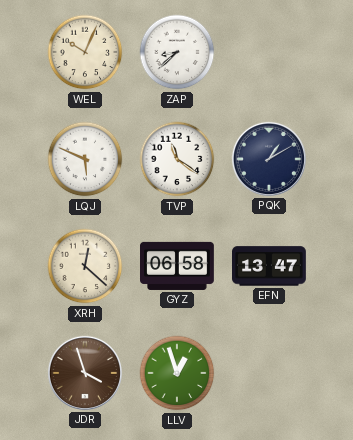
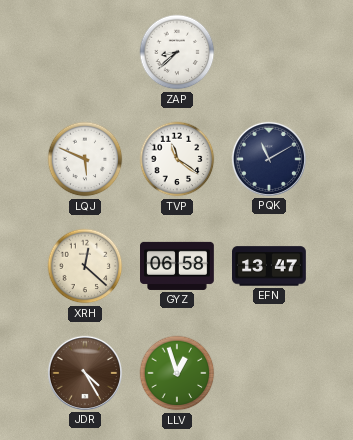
WEL: 10:04 -> none (85, 52)
PQK: 1:10 -> 11:10 (269, 159)
JDR: 3:57 -> 4:25 (85, 373)
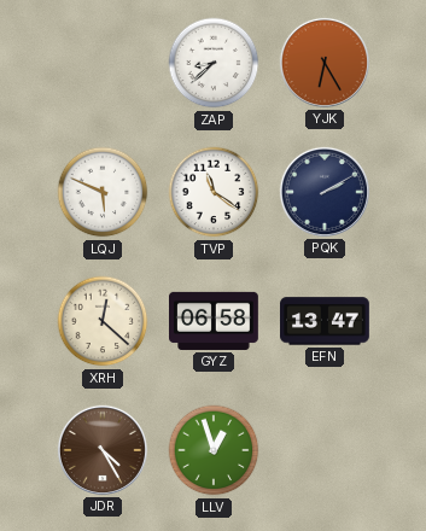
YJK: none -> 6:25 (325, 63)
PQK: 11:10 -> 2:10 (325, 192)
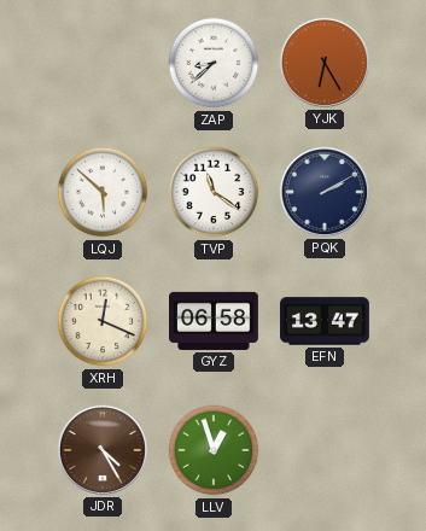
LQJ: 5:49 -> 5:52 (103, 192)
XRH: 12:22 -> 12:19 (103, 321)
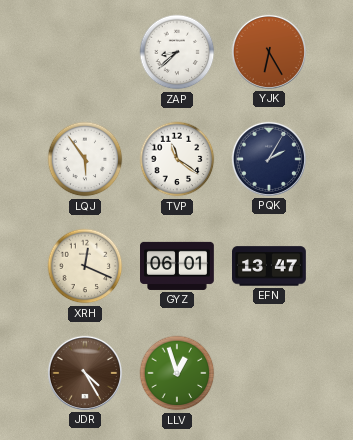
LQJ: 5:52 -> 5:54 (85, 159)
PQK: 2:10 -> 2:05 (269, 159)
GYZ: 06:58 -> 06:01 (178, 266)
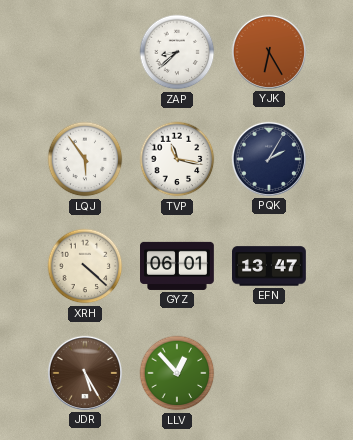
TVP: 11:21 -> 11:17 (177, 159)
XRH: 12:19 -> 4:22 (85, 266)
JDR: 4:25 -> 5:25 (85, 373)
LLV: 12:57 -> 12:53 (177, 373)
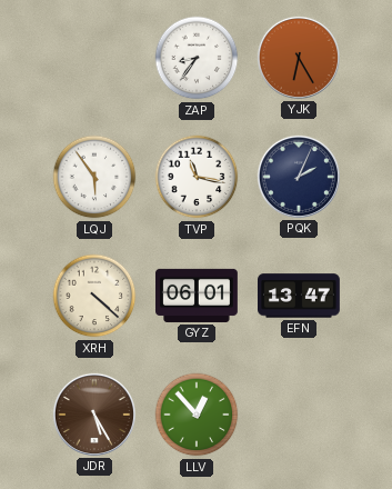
ZAP: 8:38 -> 8:36 (197, 58)
PQK: 2:05 -> 2:04 (299, 177)
